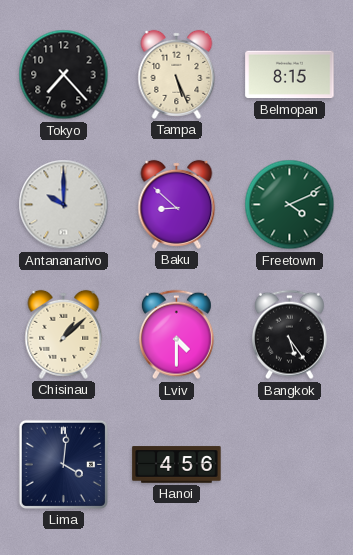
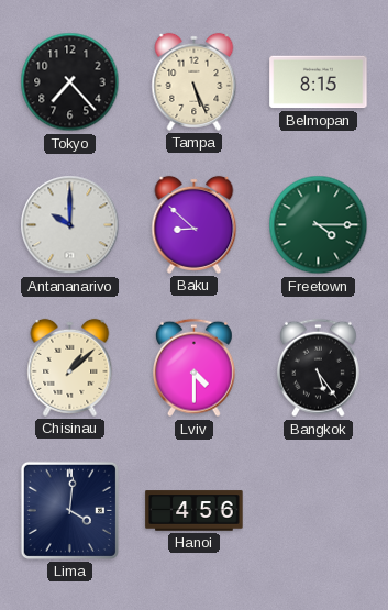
Freetown: 4:11 -> 4:15 (319, 225)
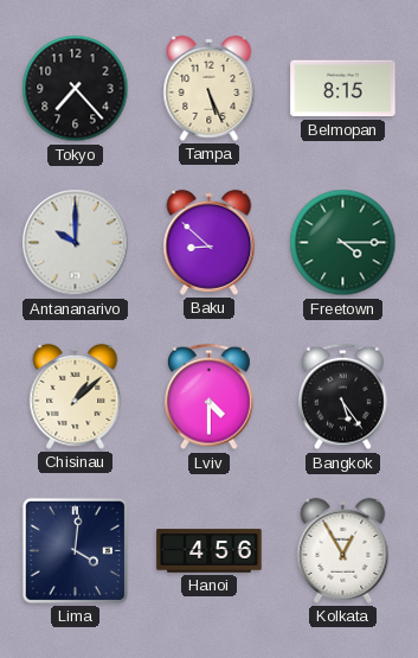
Kolkata: none -> 12:55 (343, 550)
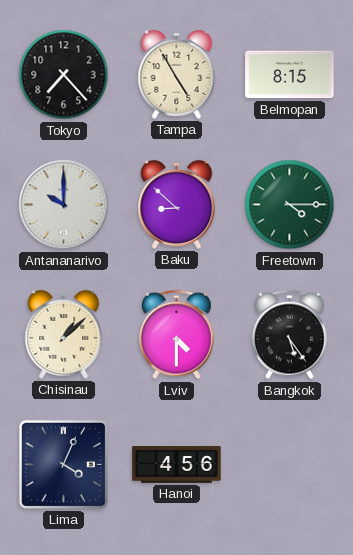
Tampa: 5:26 -> 4:55 (177, 74)
Lima: 4:01 -> 4:04 (63, 464)
Kolkata: 12:55 -> none (343, 550)
